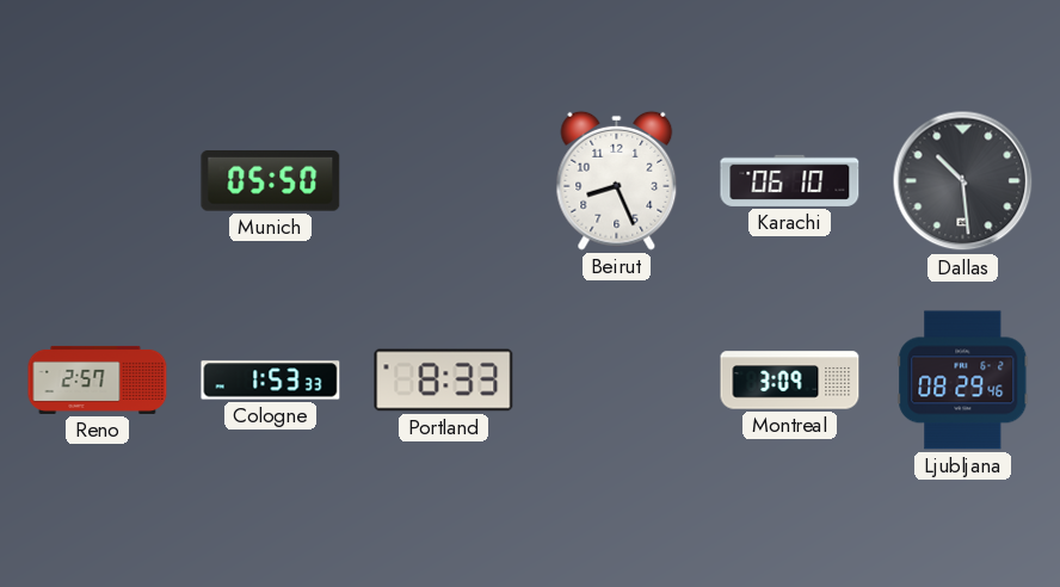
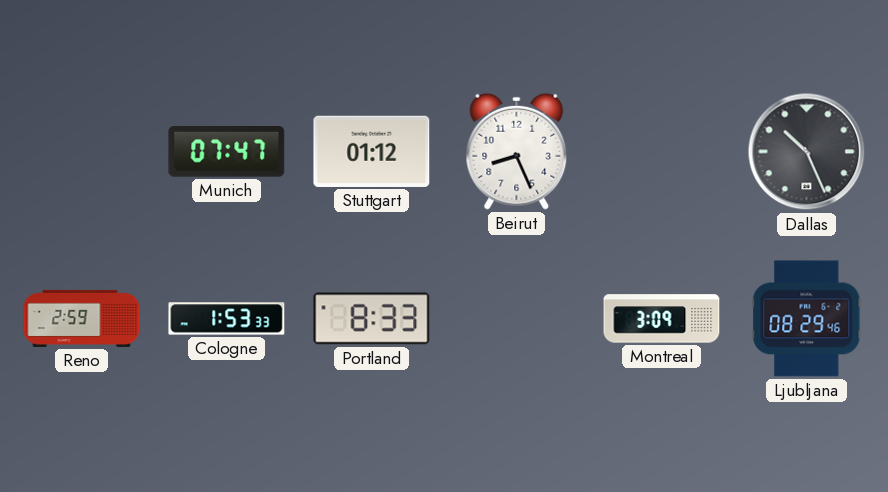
Munich: 05:50 -> 07:47 (227, 152)
Stuttgart: none -> 01:12 (372, 151)
Karachi: 06:10 -> none (790, 180)
Dallas: 10:29 -> 10:26 (807, 152)
Reno: 2:57 -> 2:59 (82, 318)
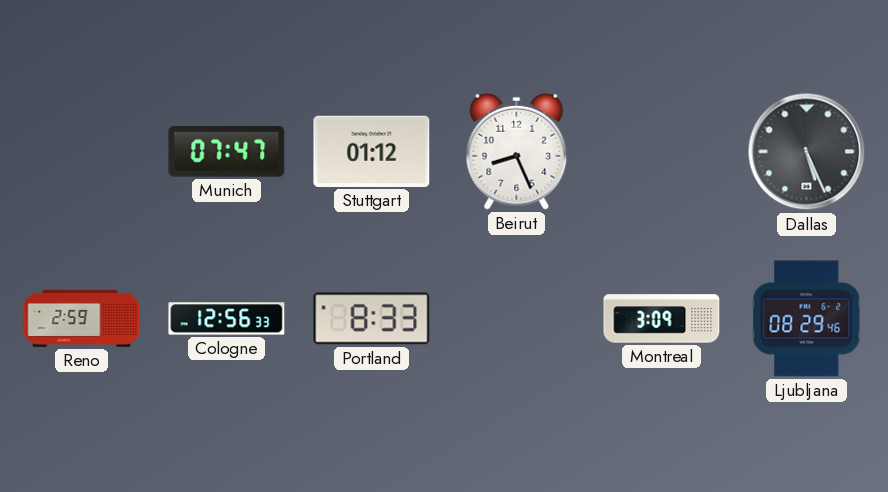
Dallas: 10:26 -> 5:26 (807, 152)
Cologne: 1:53 -> 12:56 (227, 319)
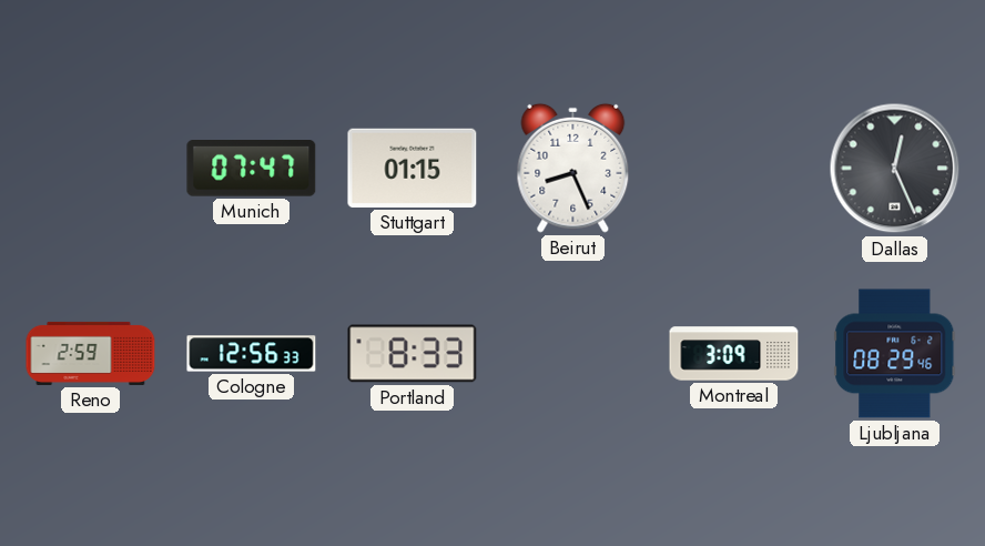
Stuttgart: 01:12 -> 01:15 (413, 168)
Dallas: 5:26 -> 12:26 (895, 169)
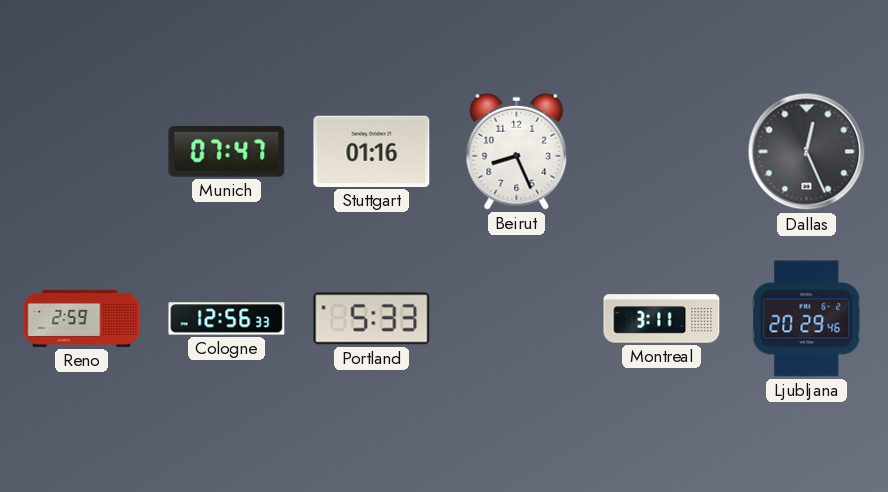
Stuttgart: 01:15 -> 01:16 (372, 151)
Portland: 8:33 -> 5:33 (372, 319)
Montreal: 3:09 -> 3:11 (662, 319)
Ljubljana: 08:29 -> 20:29 (807, 319)
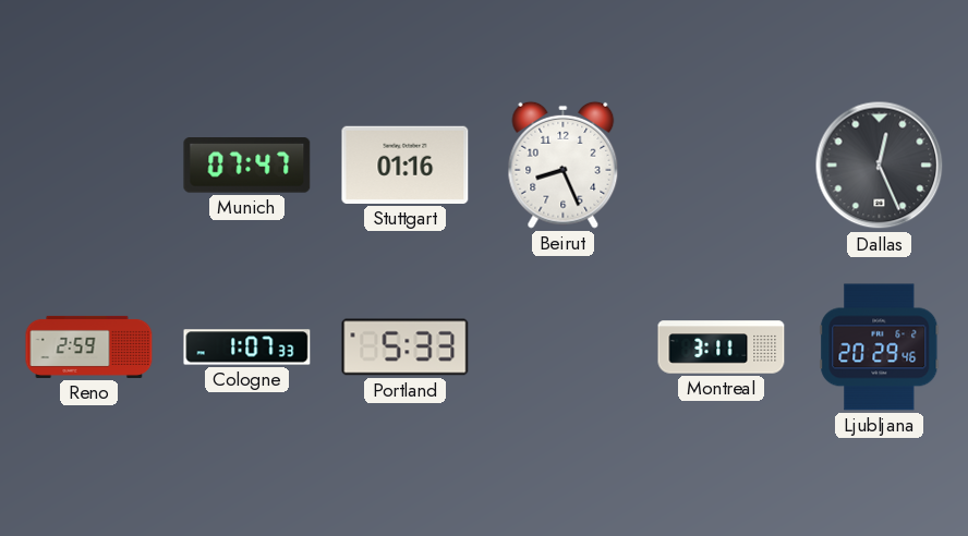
Cologne: 12:56 -> 1:07 (247, 348)
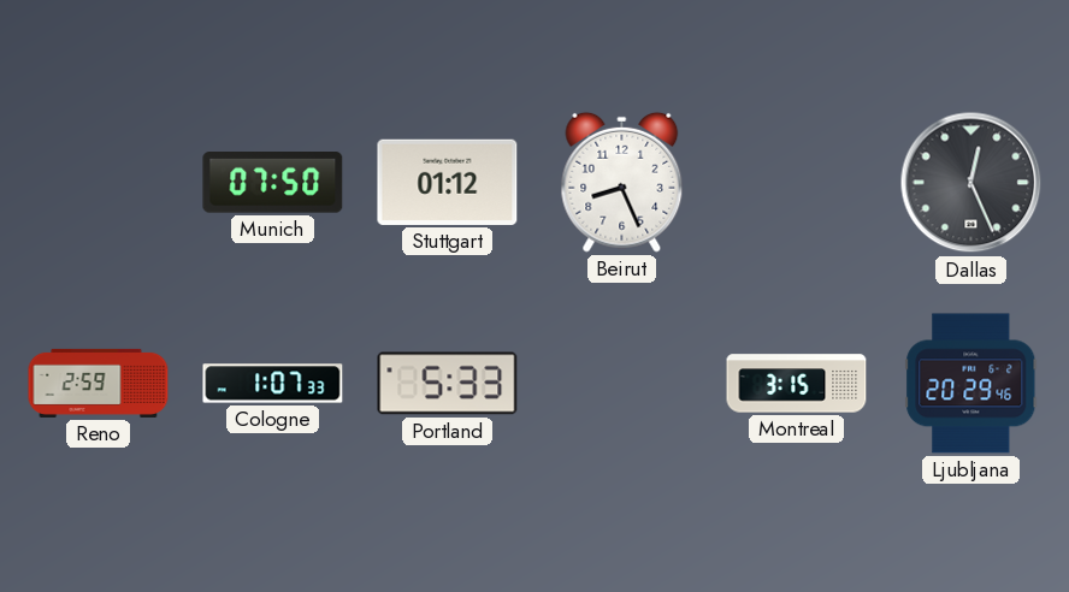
Munich: 07:47 -> 07:50 (273, 183)
Stuttgart: 01:16 -> 01:12 (448, 182)
Montreal: 3:11 -> 3:15 (797, 384)
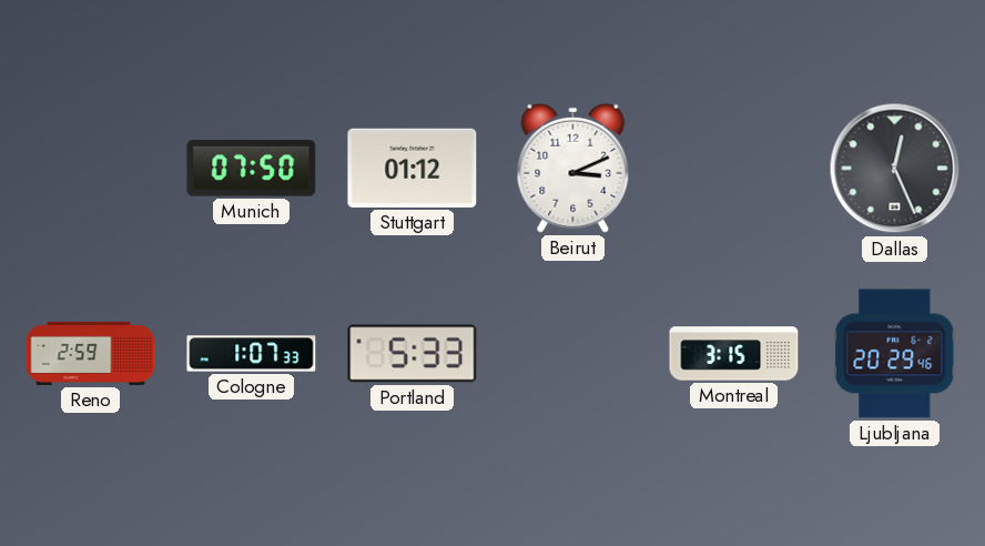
Beirut: 8:26 -> 3:11 (573, 168)
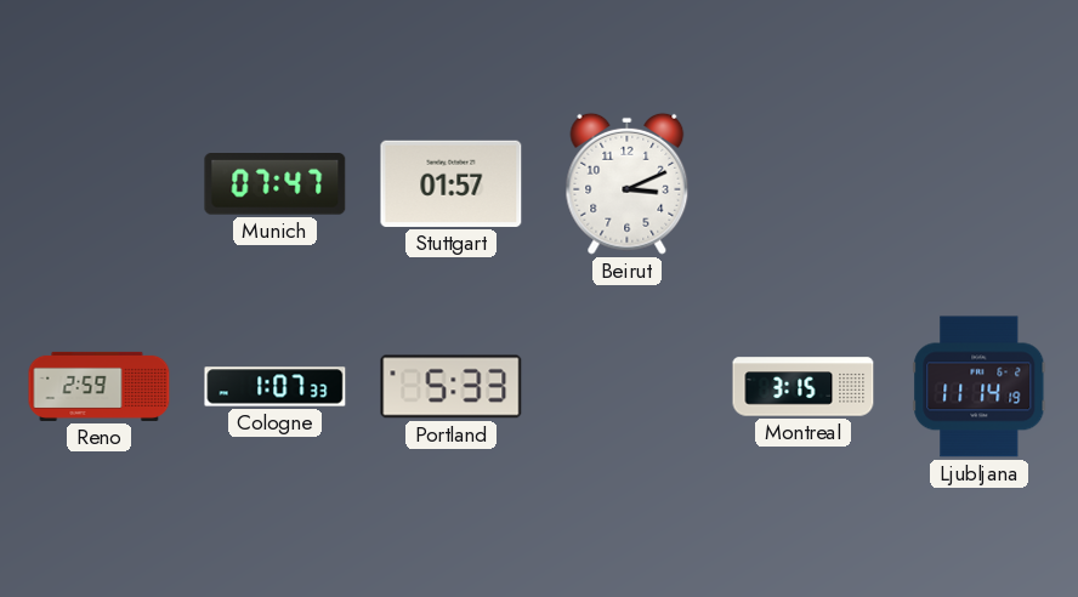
Munich: 07:50 -> 07:47 (276, 184)
Stuttgart: 01:12 -> 01:57 (452, 183)
Dallas: 12:26 -> none (895, 169)
Ljubljana: 20:29 -> 11:14 (980, 387)
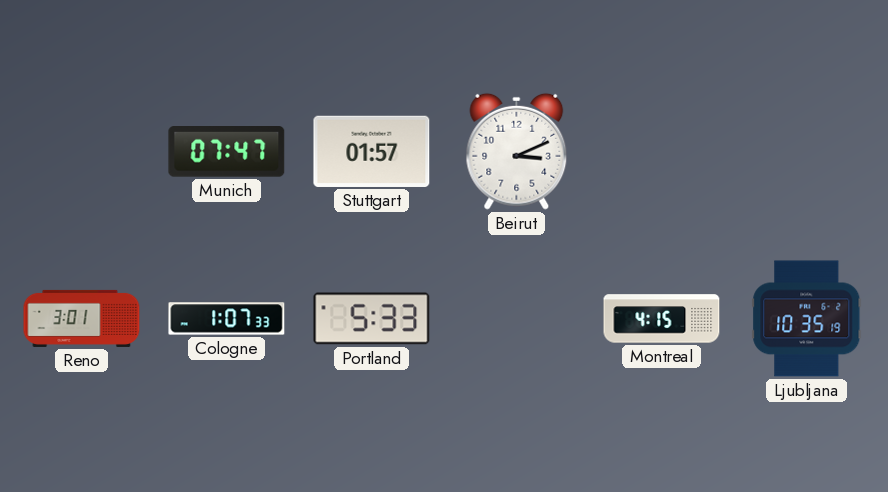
Reno: 2:59 -> 3:01 (82, 318)
Montreal: 3:15 -> 4:15 (662, 319)
Ljubljana: 11:14 -> 10:35 (807, 319)
